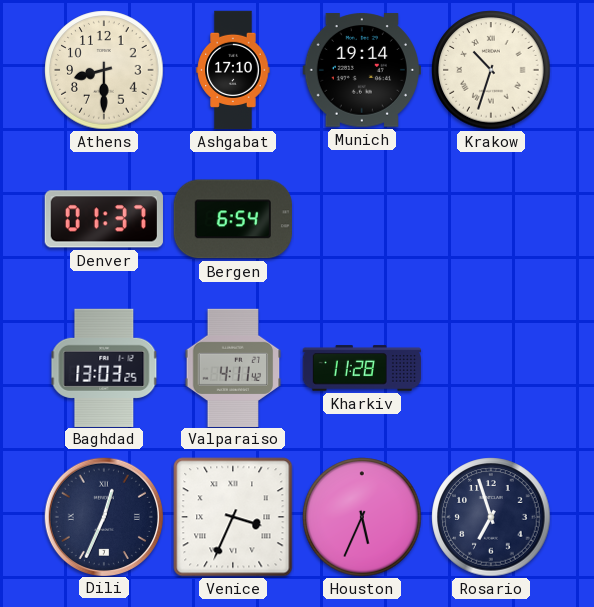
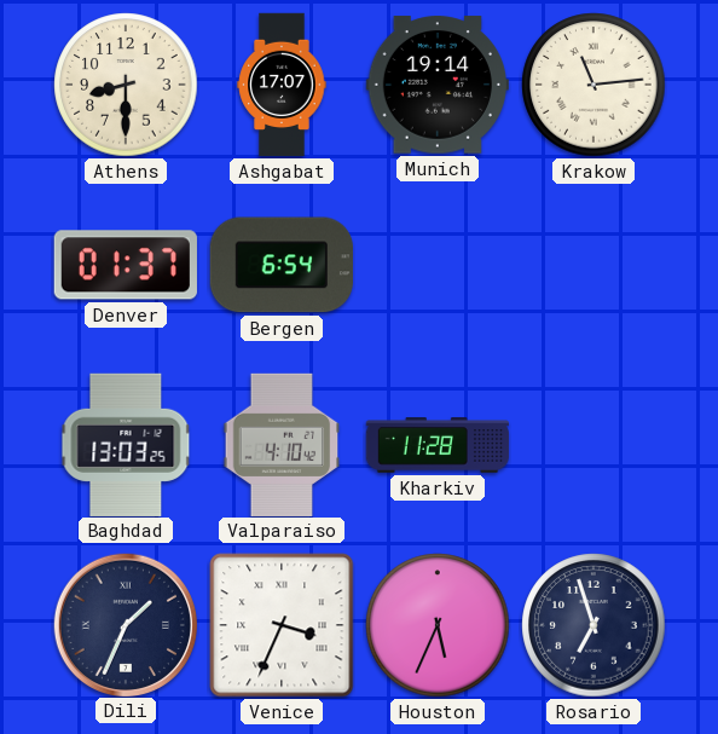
Ashgabat: 17:10 -> 17:07 (282, 85)
Krakow: 10:33 -> 11:14 (593, 85)
Valparaiso: 4:11 -> 4:10 (282, 444)
Dili: 12:34 -> 1:34 (125, 624)
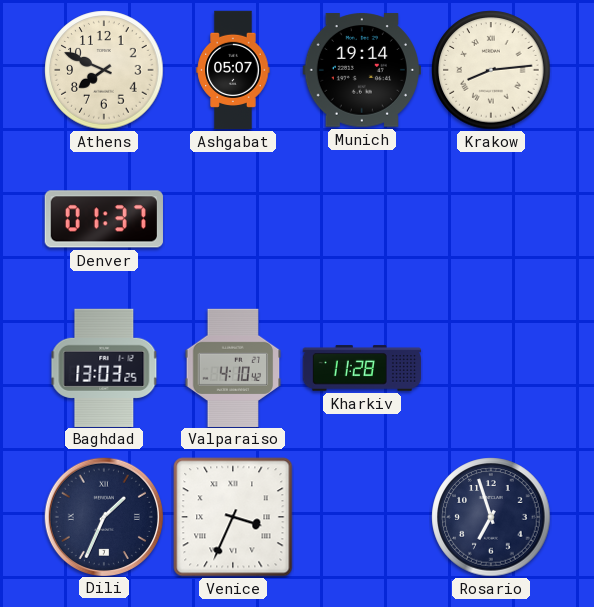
Athens: 8:30 -> 7:49 (104, 70)
Ashgabat: 17:07 -> 05:07 (233, 70)
Krakow: 11:14 -> 8:14 (491, 70)
Bergen: 6:54 -> none (282, 265)
Houston: 5:34 -> none (438, 625)
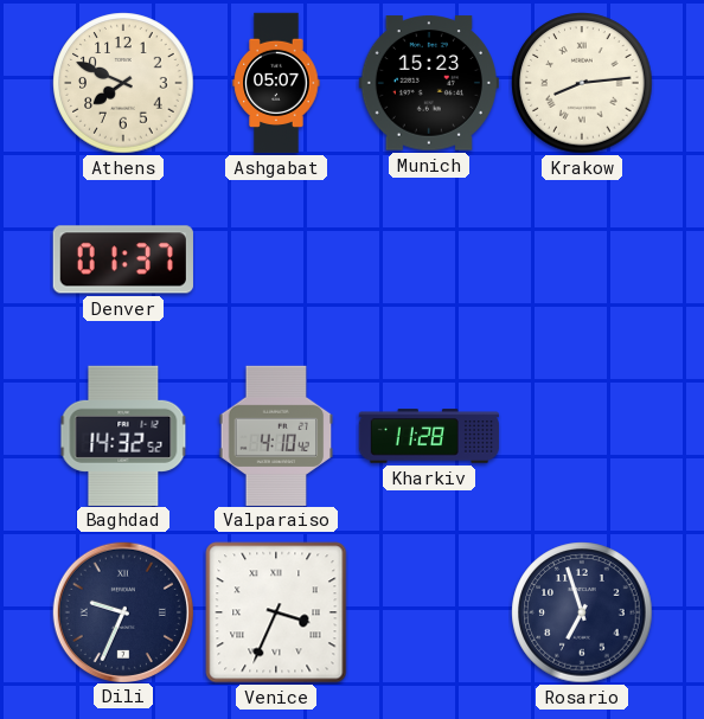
Munich: 19:14 -> 15:23 (429, 83)
Baghdad: 13:03 -> 14:32 (123, 435)
Dili: 1:34 -> 9:34 (122, 611)
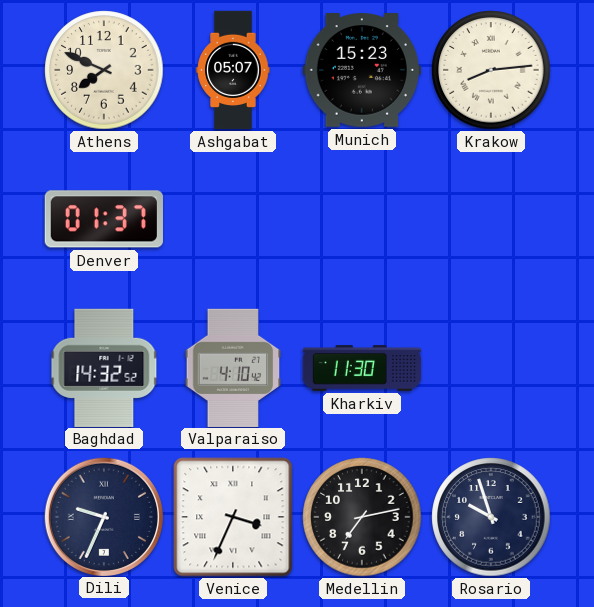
Kharkiv: 11:28 -> 11:30 (362, 368)
Medellin: none -> 7:13 (362, 517)
Rosario: 6:57 -> 9:57 (491, 517)
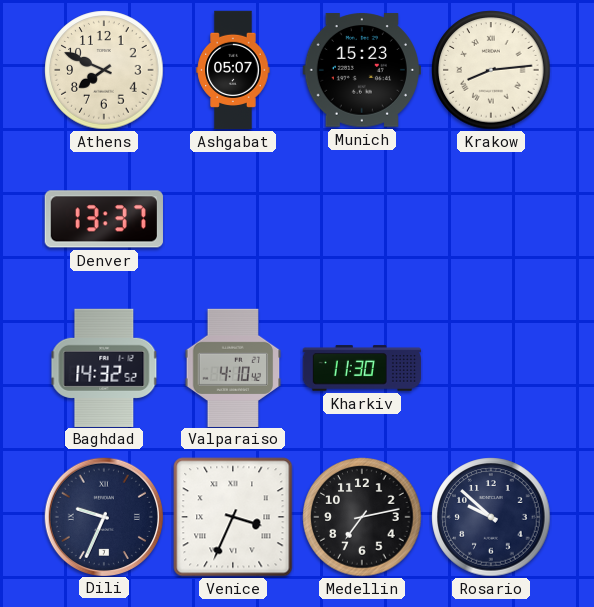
Denver: 01:37 -> 13:37 (104, 219)
Rosario: 9:57 -> 9:52 (491, 517)
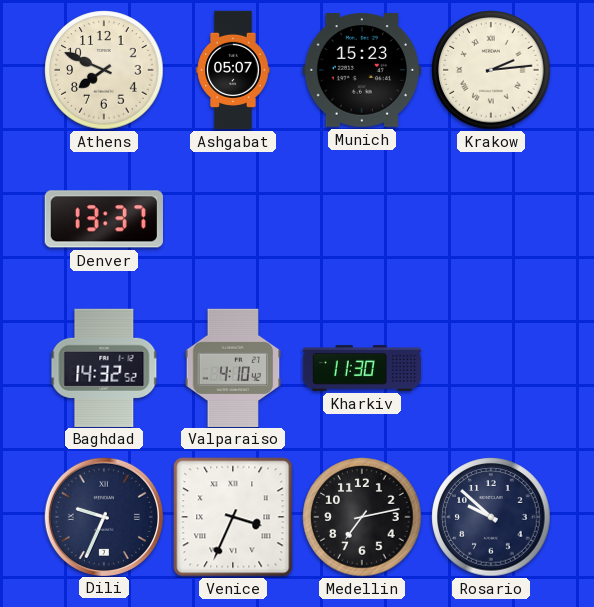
Krakow: 8:14 -> 2:14 (491, 70)
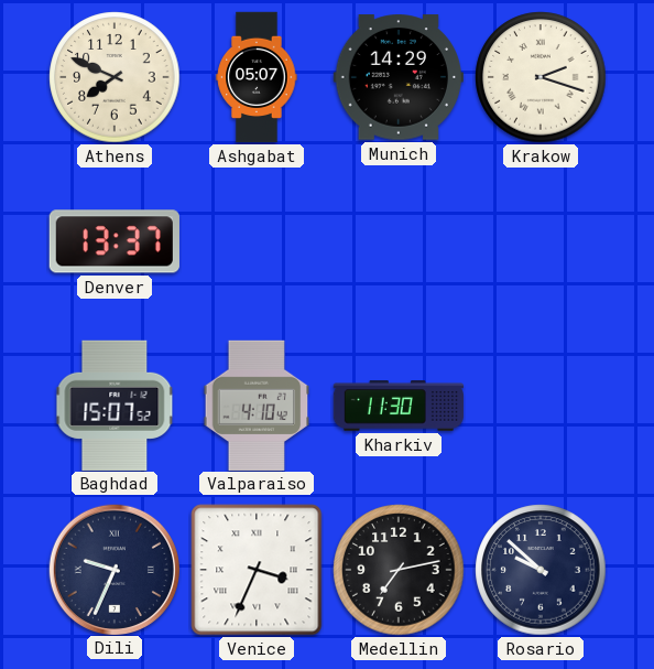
Munich: 15:23 -> 14:29 (399, 77)
Krakow: 2:14 -> 2:18 (541, 77)
Baghdad: 14:32 -> 15:07 (115, 404)
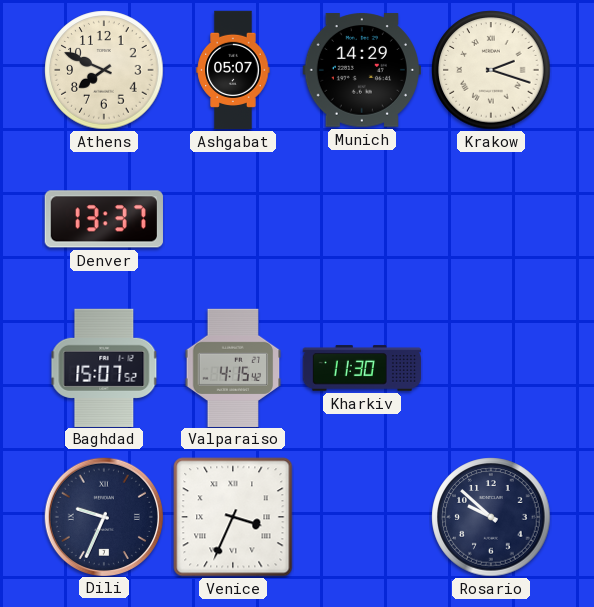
Valparaiso: 4:10 -> 4:15 (233, 367)
Medellin: 7:13 -> none (399, 570)
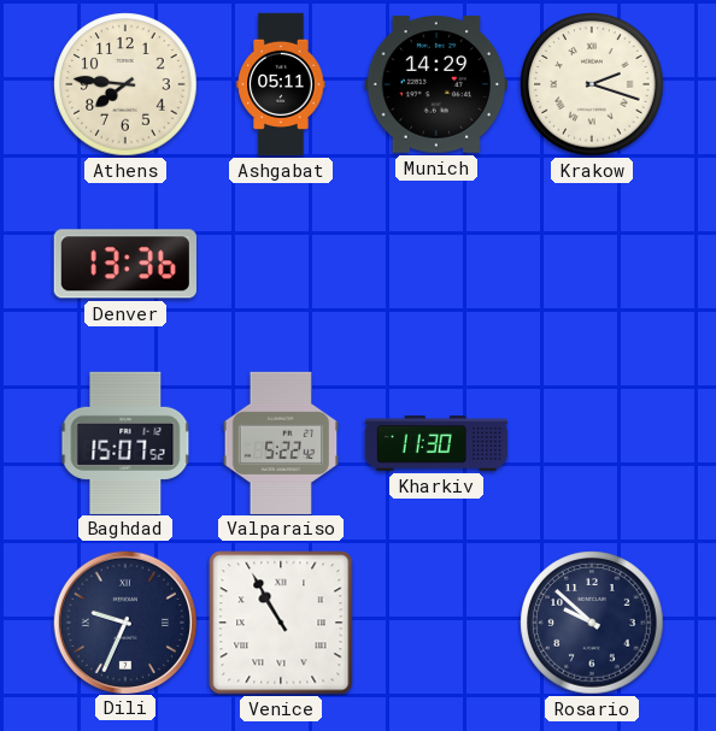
Athens: 7:49 -> 7:46 (125, 84)
Ashgabat: 05:07 -> 05:11 (281, 84)
Denver: 13:37 -> 13:36 (125, 264)
Valparaiso: 4:15 -> 5:22 (281, 442)
Venice: 3:34 -> 10:55 (281, 623)
